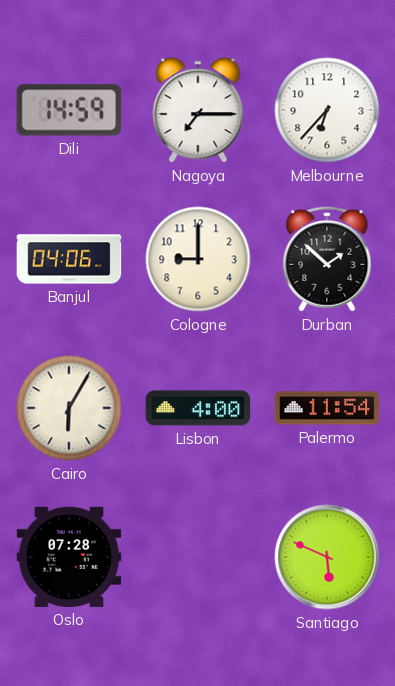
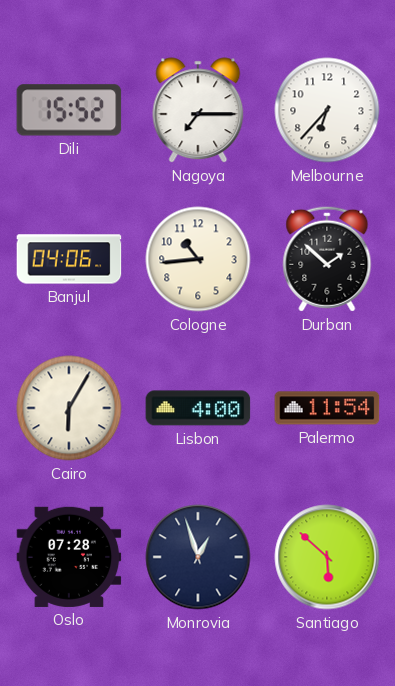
Dili: 14:59 -> 15:52 (69, 110)
Cologne: 9:00 -> 10:44 (198, 259)
Monrovia: none -> 12:57 (198, 557)
Santiago: 5:49 -> 5:52 (327, 557)
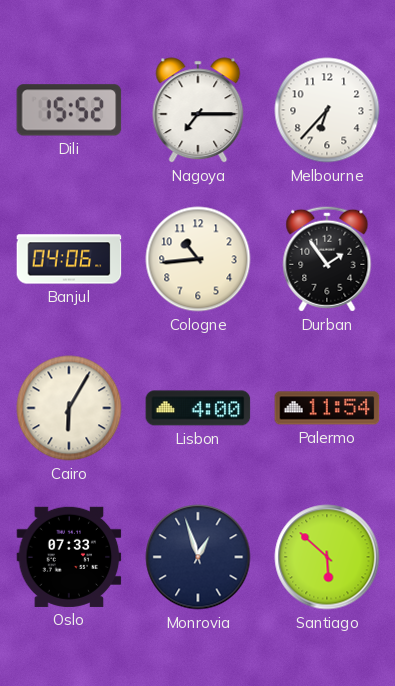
Durban: 1:52 -> 1:54 (327, 259)
Oslo: 07:28 -> 07:33 (69, 557)
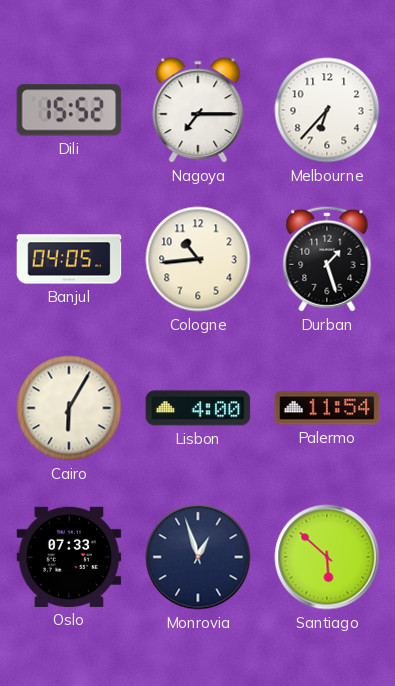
Banjul: 04:06 -> 04:05 (69, 259)
Durban: 1:54 -> 1:27 (327, 259)
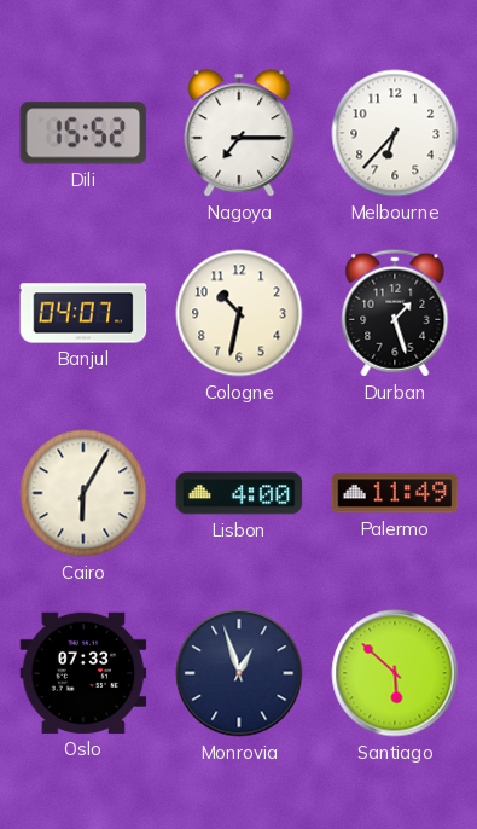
Banjul: 04:05 -> 04:07 (83, 313)
Cologne: 10:44 -> 10:32 (239, 313)
Palermo: 11:54 -> 11:49 (395, 493)
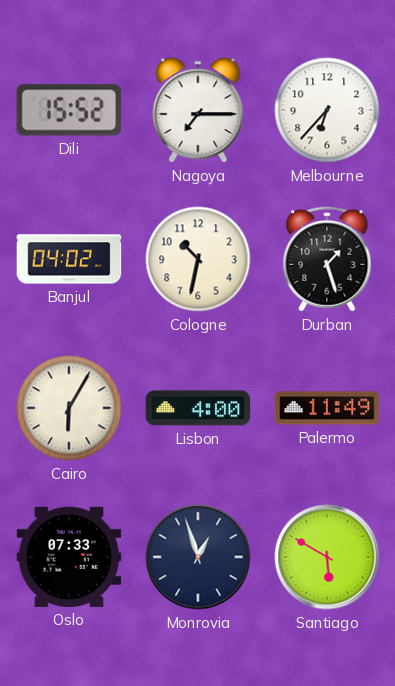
Banjul: 04:07 -> 04:02 (69, 259)
Santiago: 5:52 -> 5:50 (327, 557)
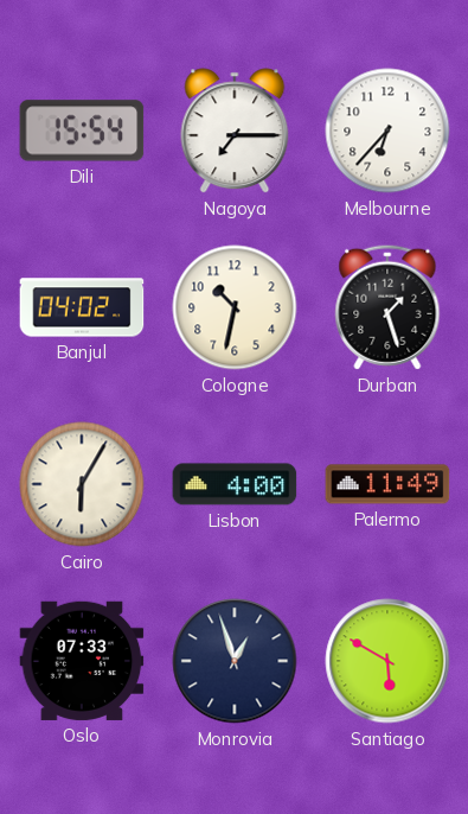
Dili: 15:52 -> 15:54 (82, 131)
